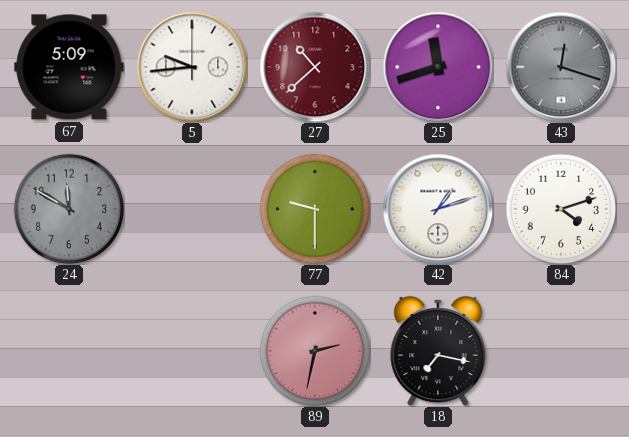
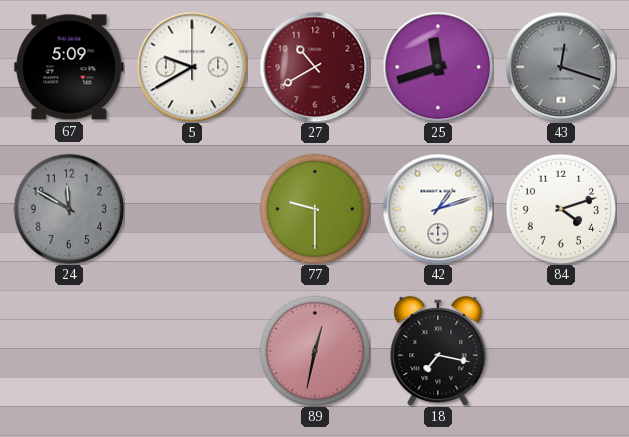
5: 9:44 -> 9:40 (192, 67)
27: 10:38 -> 10:40 (315, 67)
89: 2:32 -> 12:32 (315, 351)
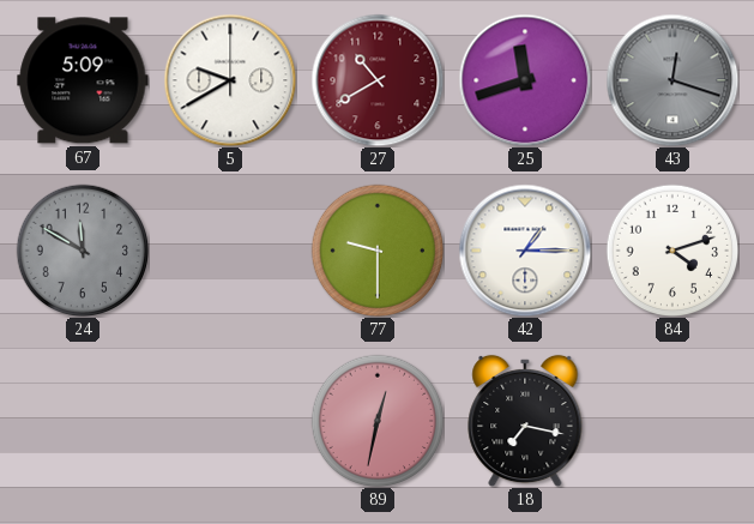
42: 1:12 -> 1:15 (525, 251)
